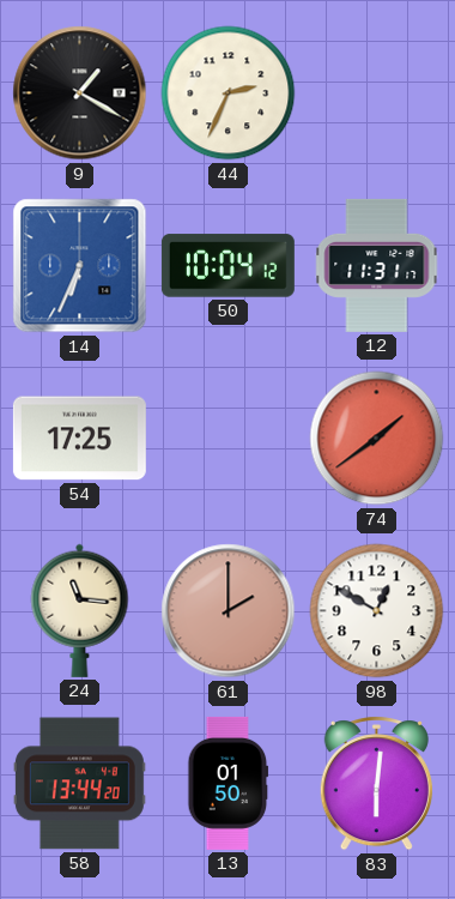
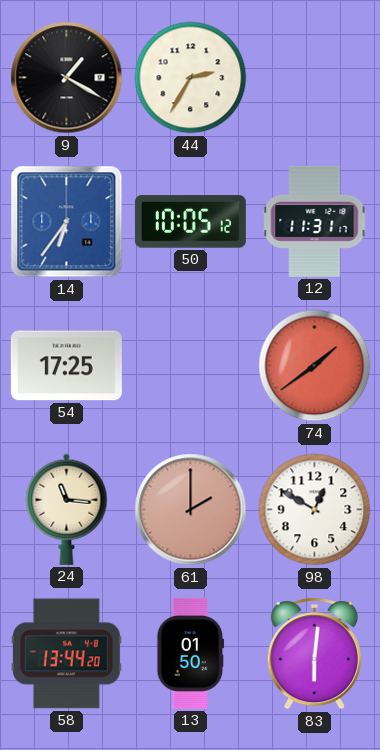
44: 2:34 -> 2:35 (191, 78)
14: 6:34 -> 6:36 (67, 222)
50: 10:04 -> 10:05 (190, 222)
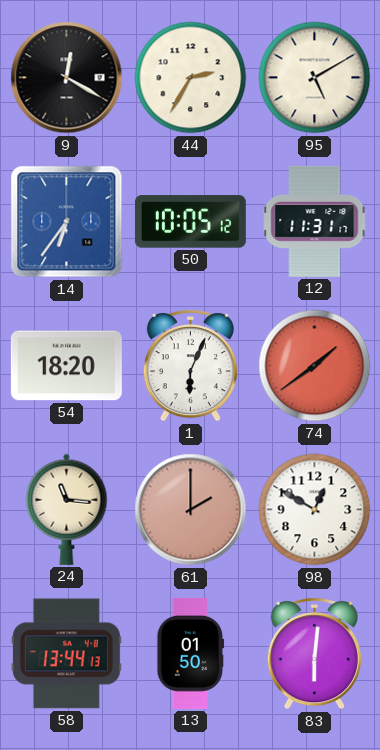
9: 1:20 -> 12:20 (67, 78)
95: none -> 5:10 (315, 78)
54: 17:25 -> 18:20 (66, 366)
1: none -> 6:04 (190, 366)
58: 13:44:20 -> 13:44:13 (66, 654)
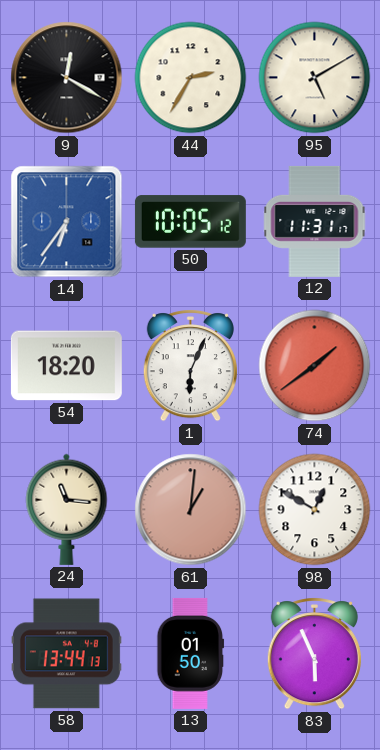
61: 2:00 -> 1:01 (191, 510)
83: 6:01 -> 5:56 (314, 654)
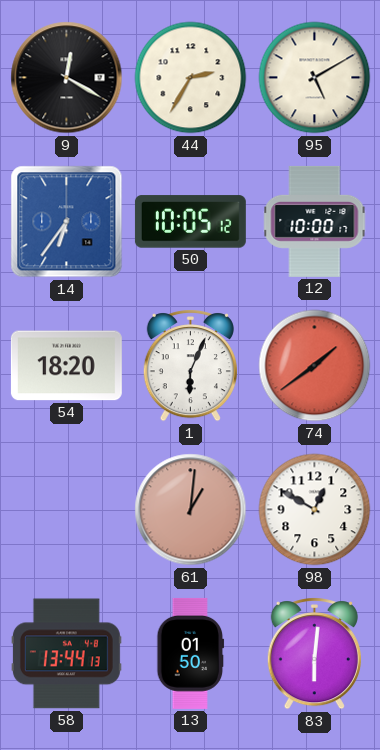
12: 11:31 -> 10:00 (315, 221)
24: 11:16 -> none (67, 509)
83: 5:56 -> 6:01 (314, 654)
